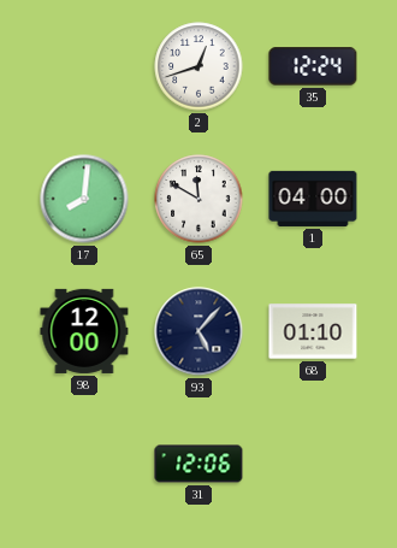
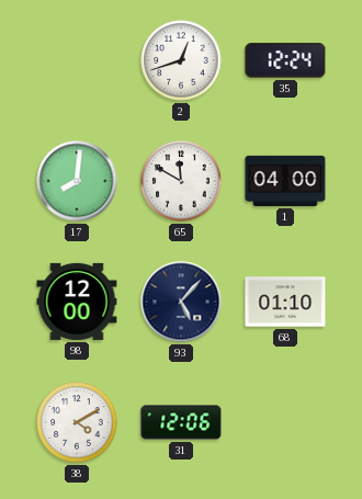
38: none -> 4:10 (77, 422)
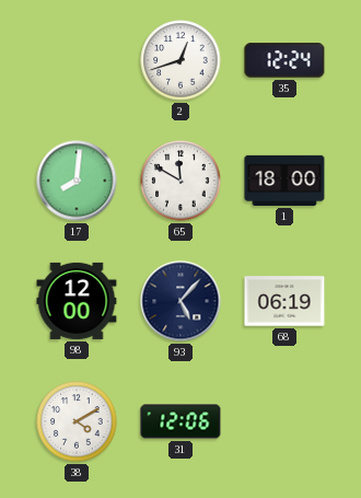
1: 04:00 -> 18:00 (284, 181)
68: 01:10 -> 06:19 (284, 301)
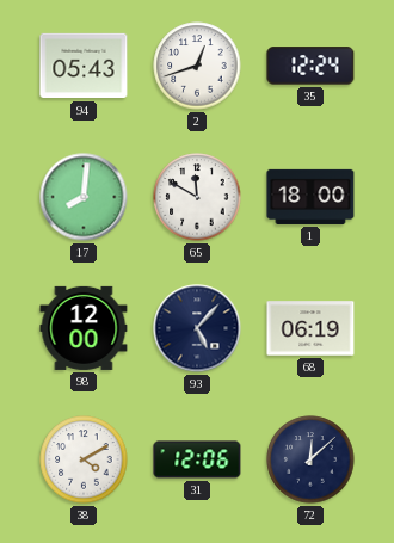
94: none -> 05:43 (84, 66)
72: none -> 12:08 (310, 459)
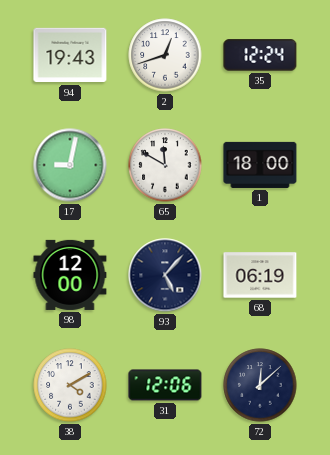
94: 05:43 -> 19:43 (70, 55)
17: 8:01 -> 9:02 (70, 165)
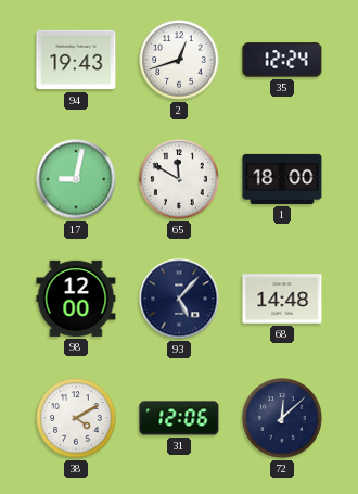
68: 06:19 -> 14:48 (282, 299)
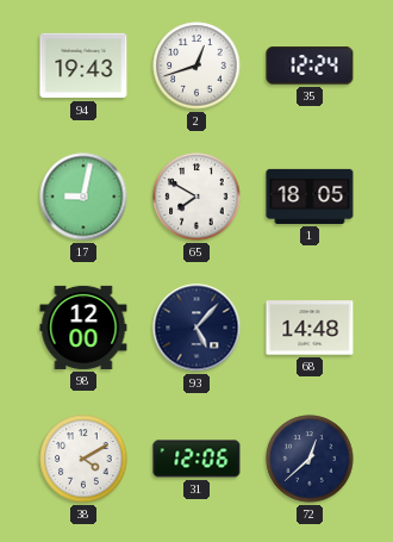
65: 11:50 -> 7:50 (196, 197)
1: 18:00 -> 18:05 (310, 197)
72: 12:08 -> 12:38 (310, 459)
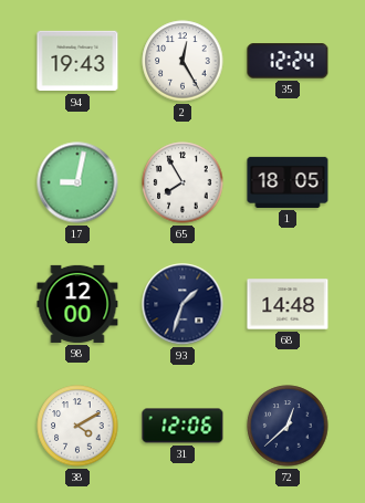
2: 12:42 -> 12:25 (182, 61)
65: 7:50 -> 7:55 (182, 182)
93: 5:07 -> 1:33 (182, 304)
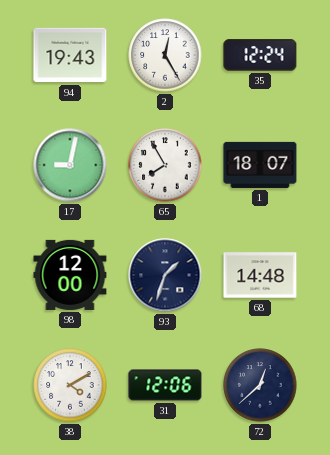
1: 18:05 -> 18:07 (260, 165)
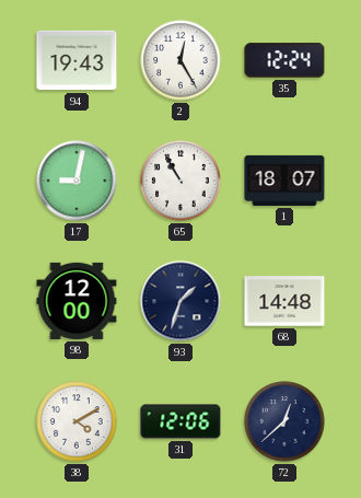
65: 7:55 -> 10:55 (180, 181)
